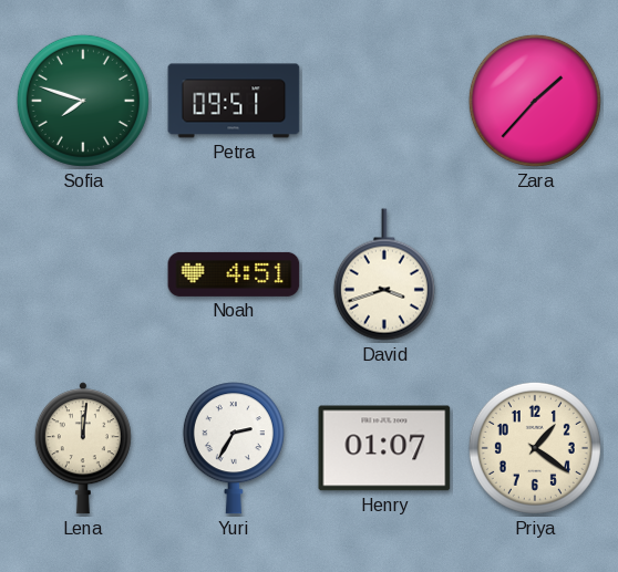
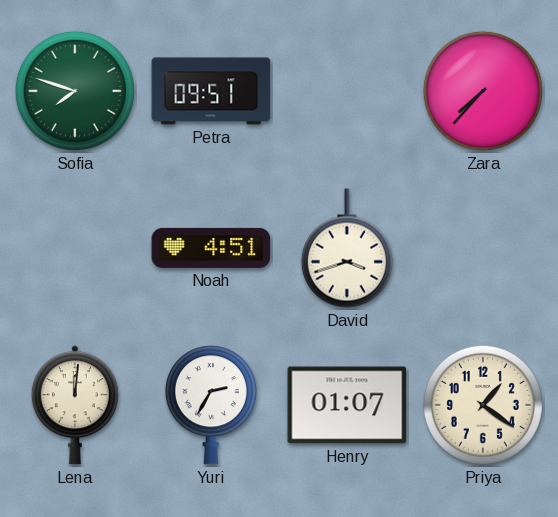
Zara: 1:37 -> 7:37 (483, 91)
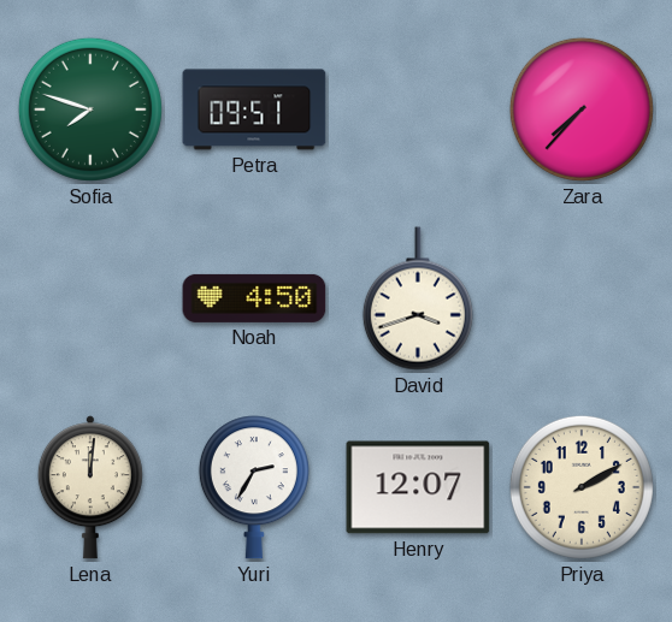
Noah: 4:51 -> 4:50 (254, 298)
Henry: 01:07 -> 12:07 (418, 487)
Priya: 1:21 -> 2:10 (582, 487)
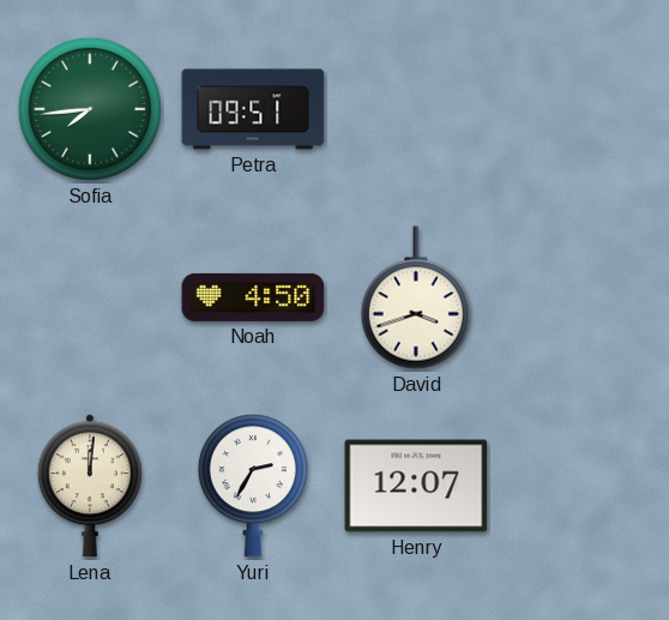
Sofia: 7:48 -> 7:44 (90, 109)
Zara: 7:37 -> none (582, 109)
Priya: 2:10 -> none (582, 487)
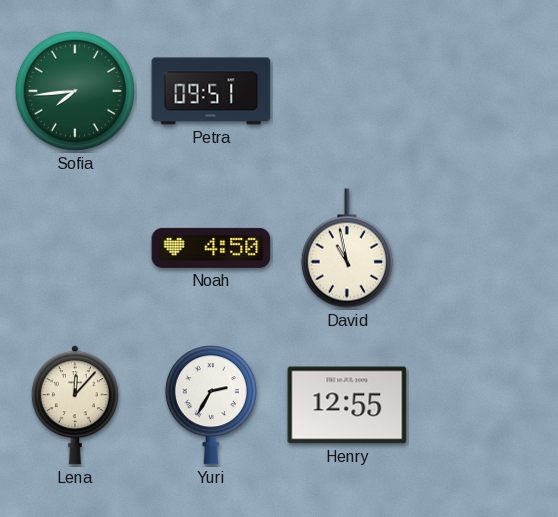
David: 3:42 -> 10:58 (347, 248)
Lena: 12:01 -> 12:07 (75, 405)
Henry: 12:07 -> 12:55 (347, 405)
